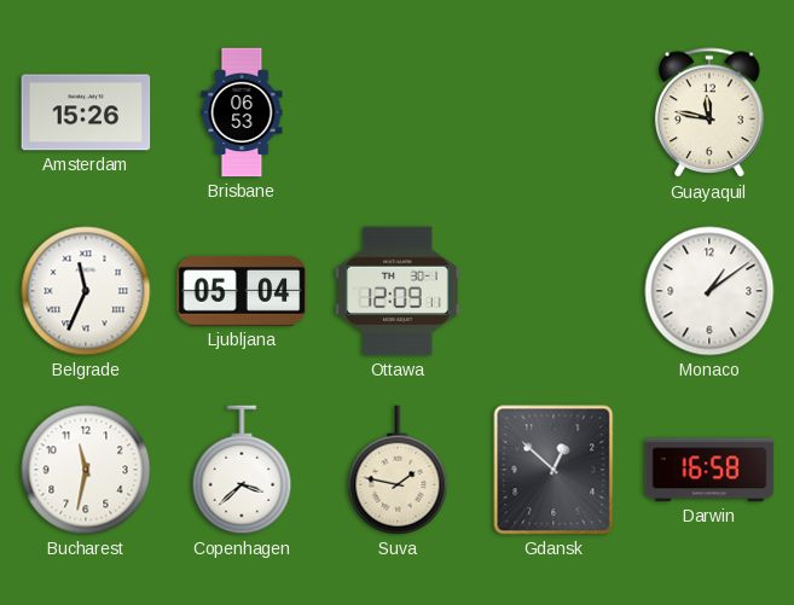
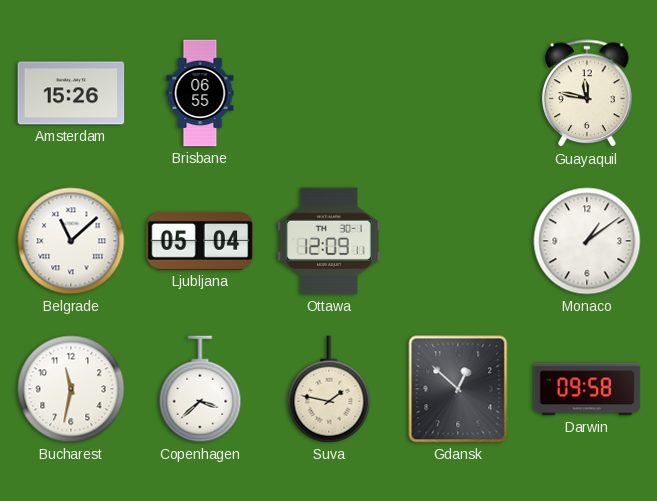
Brisbane: 06:53 -> 06:55 (200, 93)
Belgrade: 11:34 -> 11:08 (71, 241)
Darwin: 16:58 -> 09:58 (587, 389)
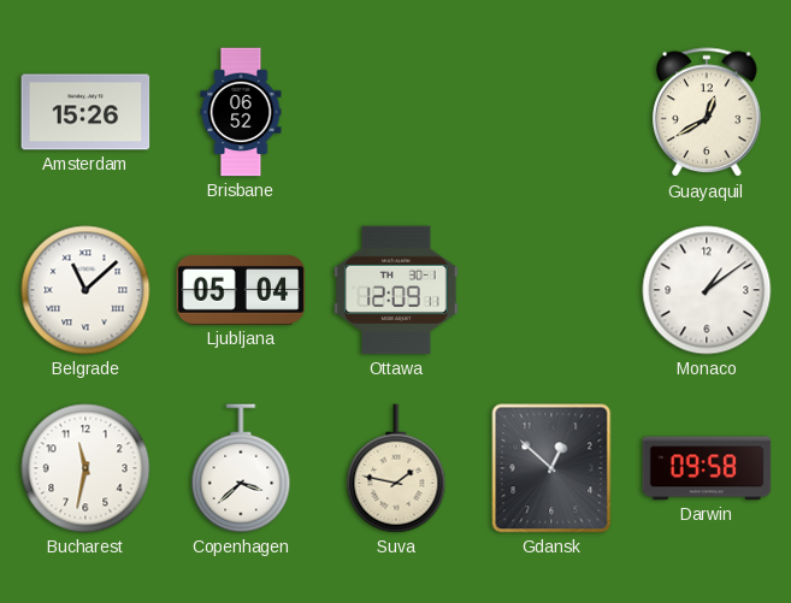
Brisbane: 06:55 -> 06:52 (241, 112)
Guayaquil: 11:47 -> 12:40 (707, 113)
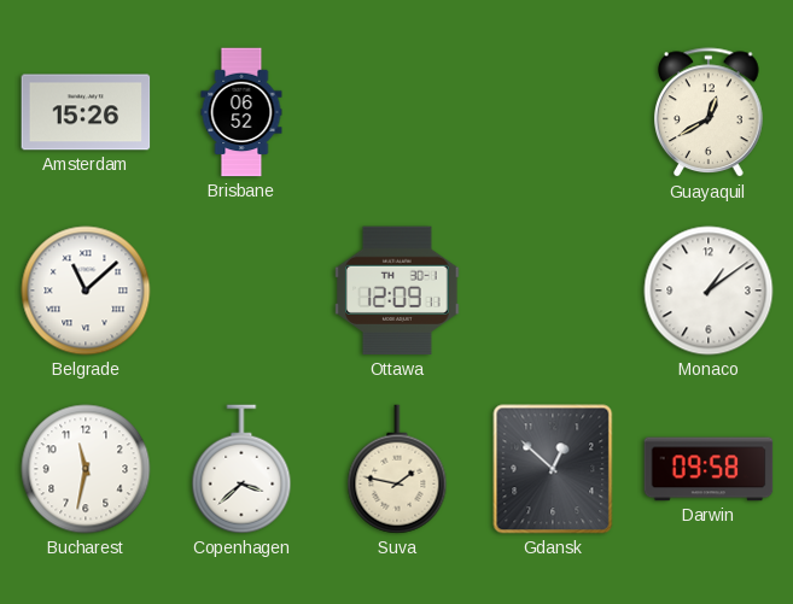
Ljubljana: 05:04 -> none (241, 290)
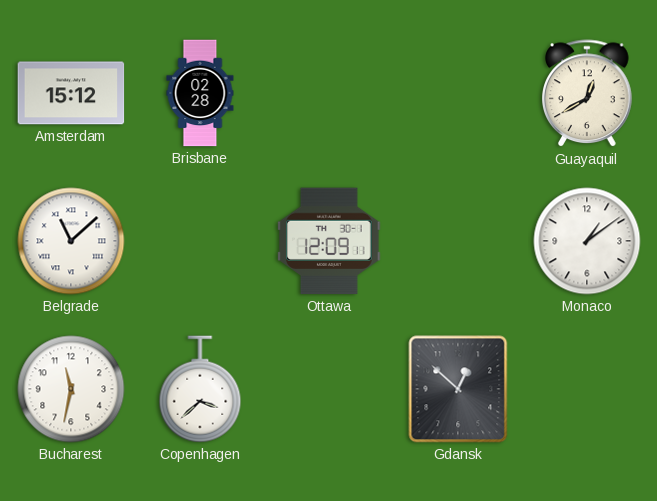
Amsterdam: 15:26 -> 15:12 (71, 93)
Brisbane: 06:52 -> 02:28 (200, 93)
Suva: 1:47 -> none (397, 469)
Darwin: 09:58 -> none (709, 469)
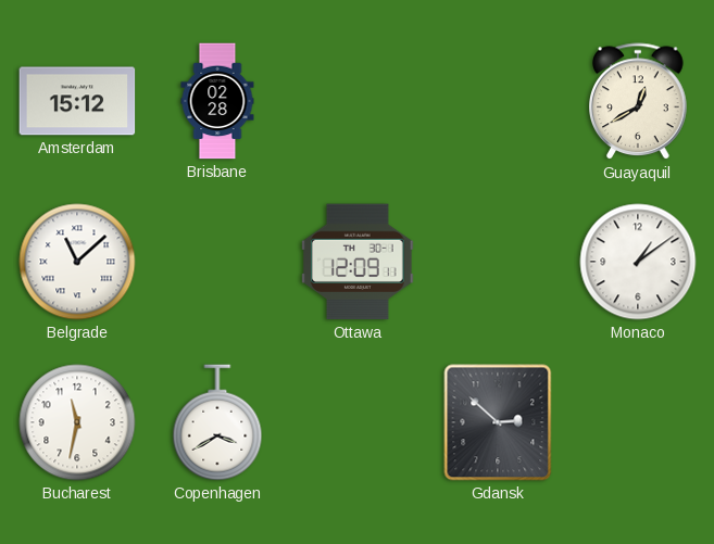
Copenhagen: 3:38 -> 3:40 (217, 422)
Gdansk: 12:52 -> 2:52 (498, 422)
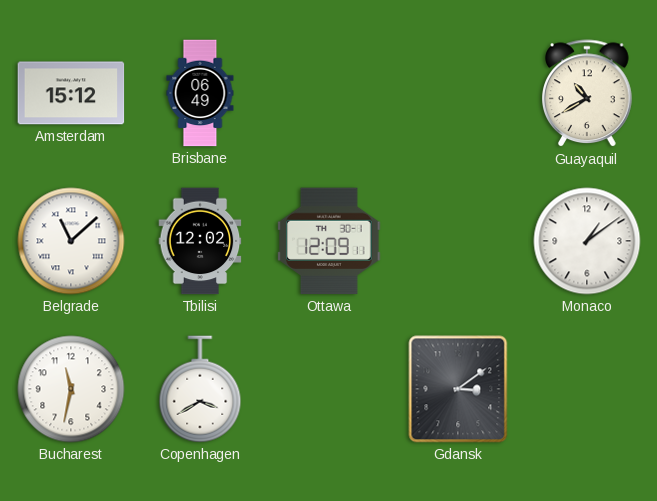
Brisbane: 02:28 -> 06:49 (200, 93)
Guayaquil: 12:40 -> 10:40 (587, 94)
Tbilisi: none -> 12:02 (200, 241)
Gdansk: 2:52 -> 3:09 (458, 389)
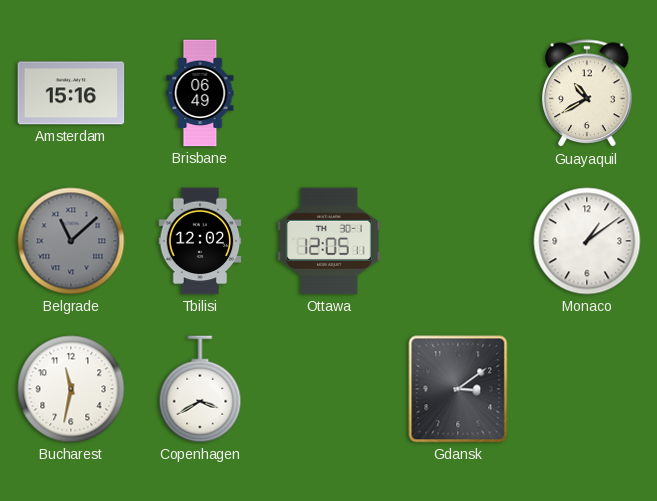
Amsterdam: 15:12 -> 15:16 (71, 93)
Belgrade dial: white -> grey (71, 241)
Ottawa: 12:09 -> 12:05 (329, 241)
